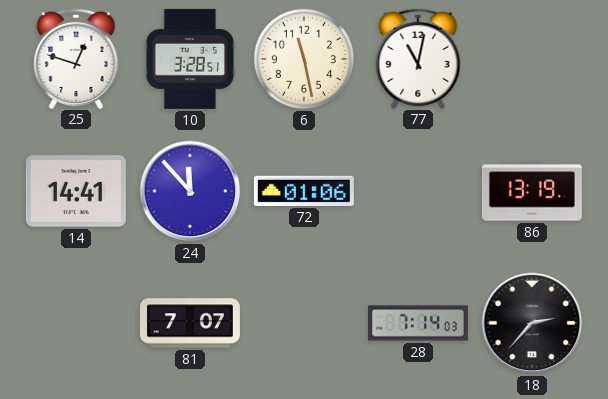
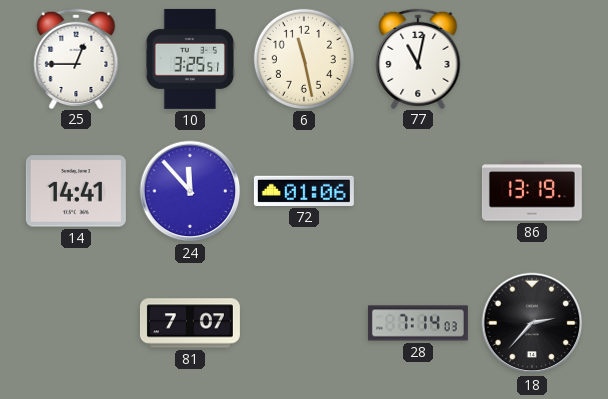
25: 12:48 -> 12:45 (76, 58)
10: 3:28 -> 3:25 (189, 59)
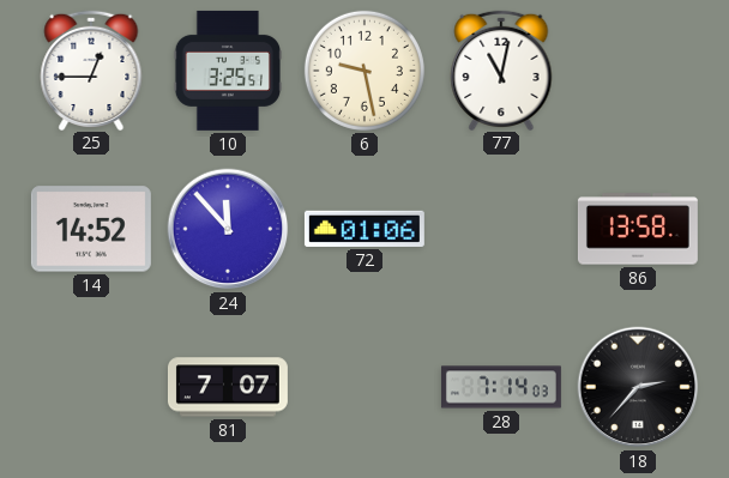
6: 11:28 -> 9:28 (365, 71)
14: 14:41 -> 14:52 (91, 229)
86: 13:19 -> 13:58 (638, 229)
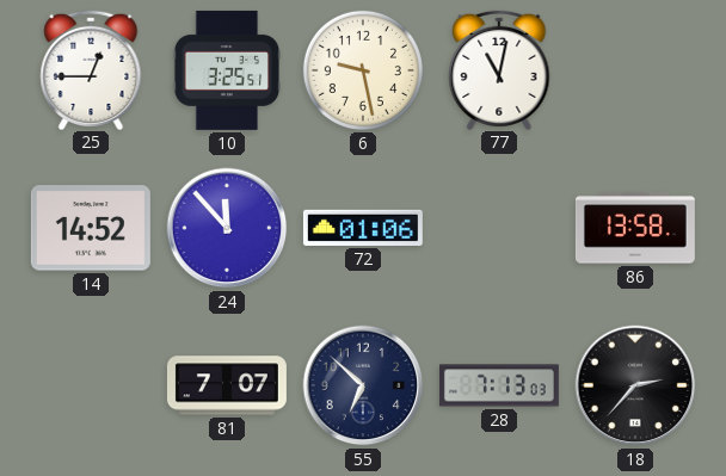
55: none -> 6:52 (363, 385)
28: 7:14 -> 7:13 (499, 385)
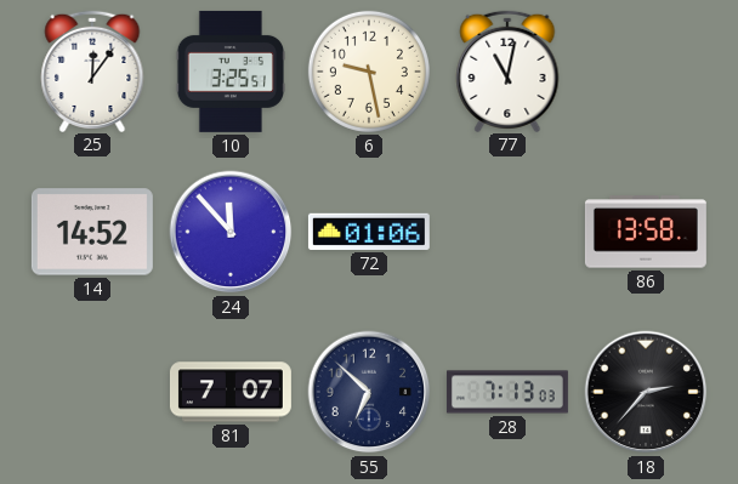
25: 12:45 -> 12:06 (92, 70)
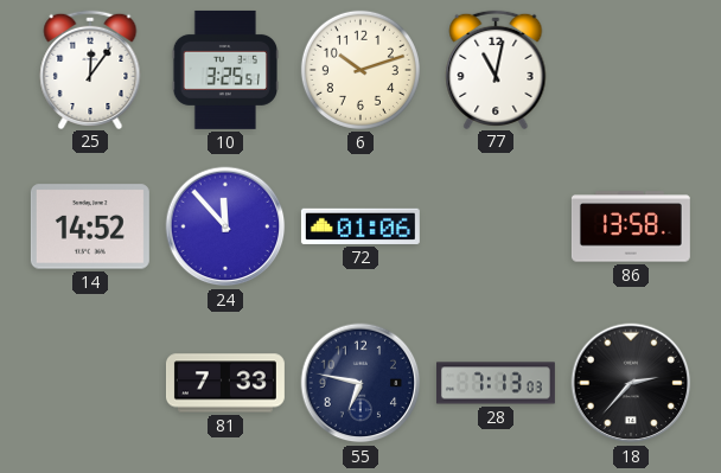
6: 9:28 -> 10:12 (360, 70)
81: 7:07 -> 7:33 (225, 383)
55: 6:52 -> 6:47 (360, 383)
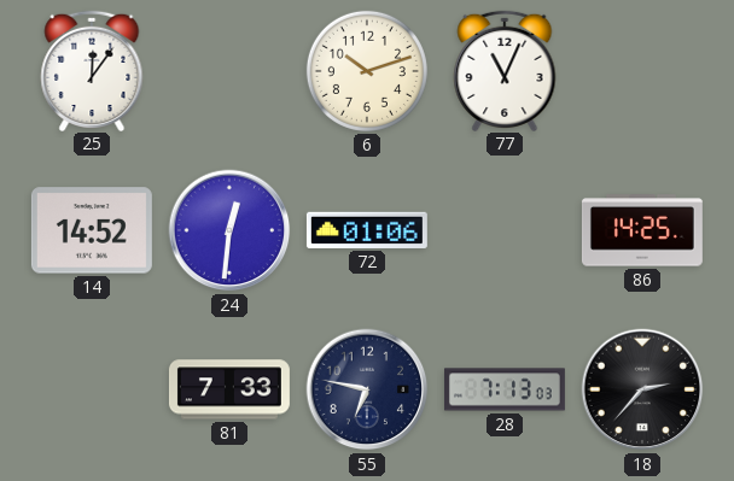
10: 3:25 -> none (224, 70)
77: 11:02 -> 11:04 (505, 70)
24: 11:53 -> 12:31 (229, 230)
86: 13:58 -> 14:25 (642, 230)
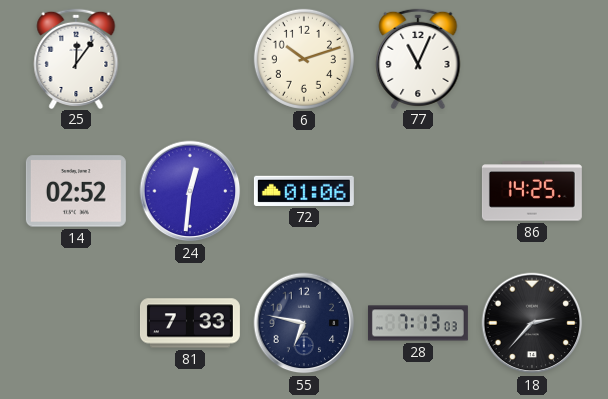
14: 14:52 -> 02:52 (76, 191)
